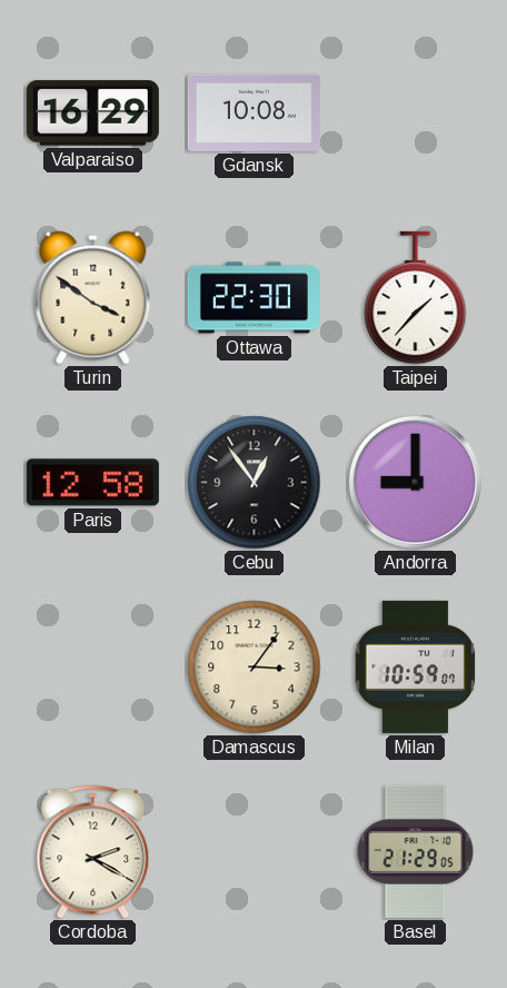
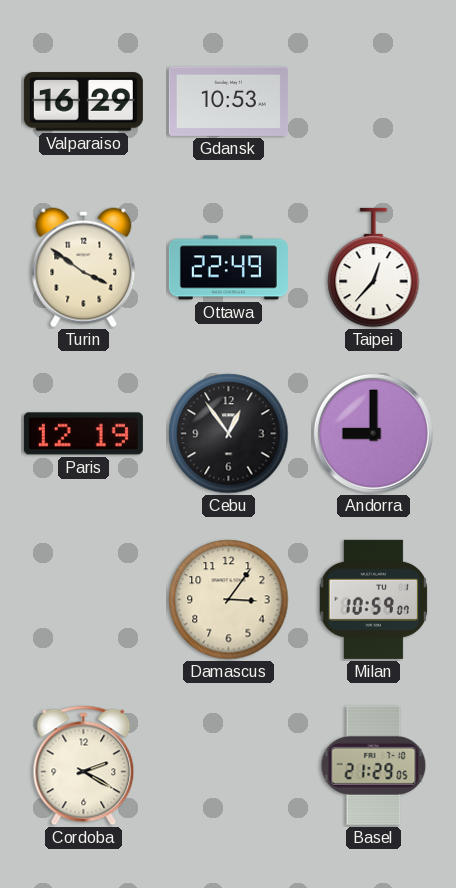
Gdansk: 10:08 -> 10:53 (228, 101)
Ottawa: 22:30 -> 22:49 (228, 268)
Taipei: 1:37 -> 12:37 (374, 268)
Paris: 12:58 -> 12:19 (83, 434)
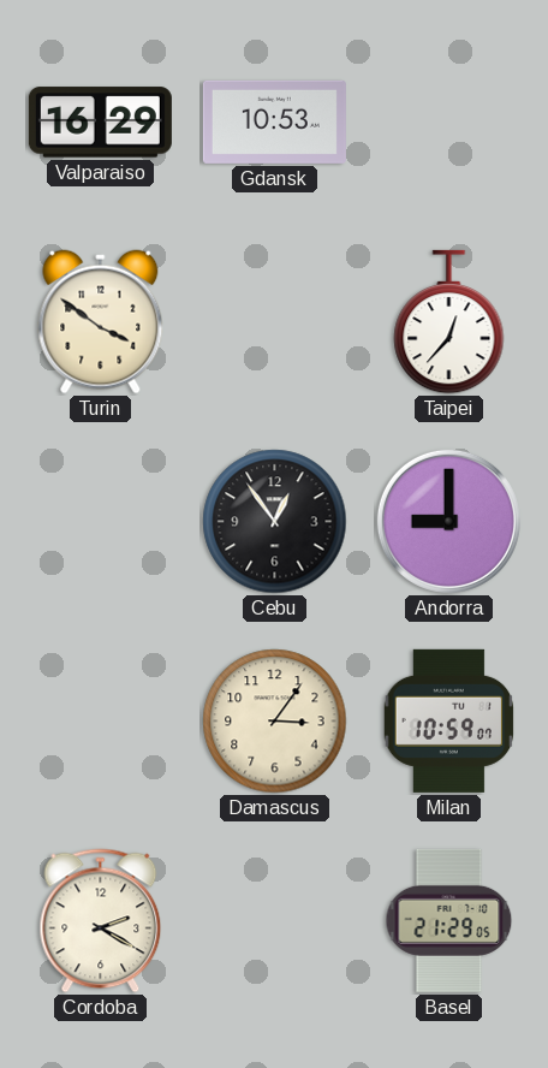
Ottawa: 22:49 -> none (228, 268)
Paris: 12:19 -> none (83, 434)
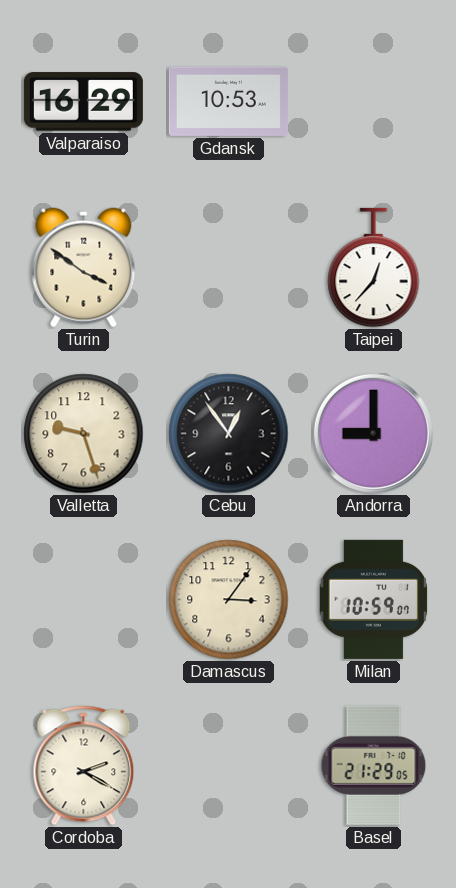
Valletta: none -> 9:27 (84, 434)
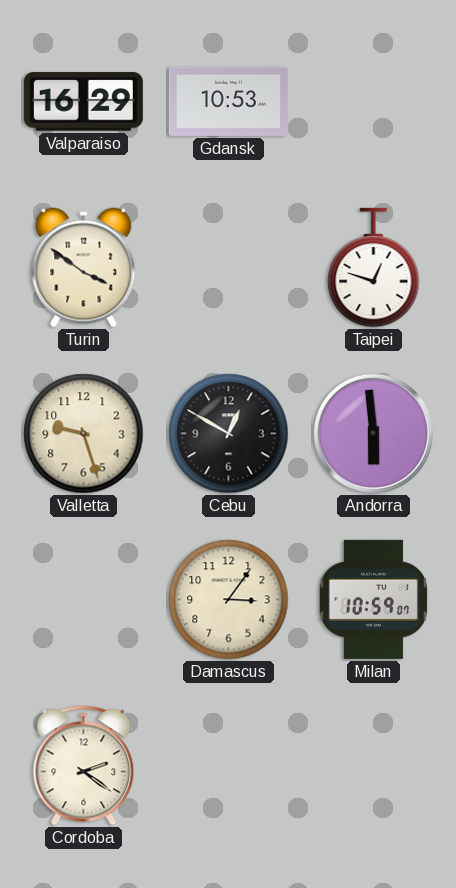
Taipei: 12:37 -> 12:48 (374, 268)
Cebu: 12:54 -> 12:50 (229, 434)
Andorra: 9:00 -> 5:59 (373, 433)
Cordoba: 2:20 -> 2:21 (84, 766)
Basel: 21:29 -> none (374, 765)
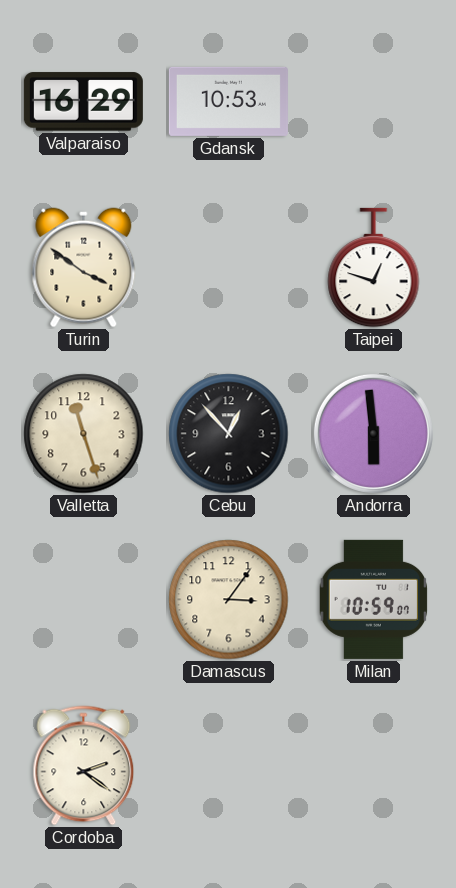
Valletta: 9:27 -> 11:27 (84, 434)
Cebu: 12:50 -> 12:53 (229, 434)
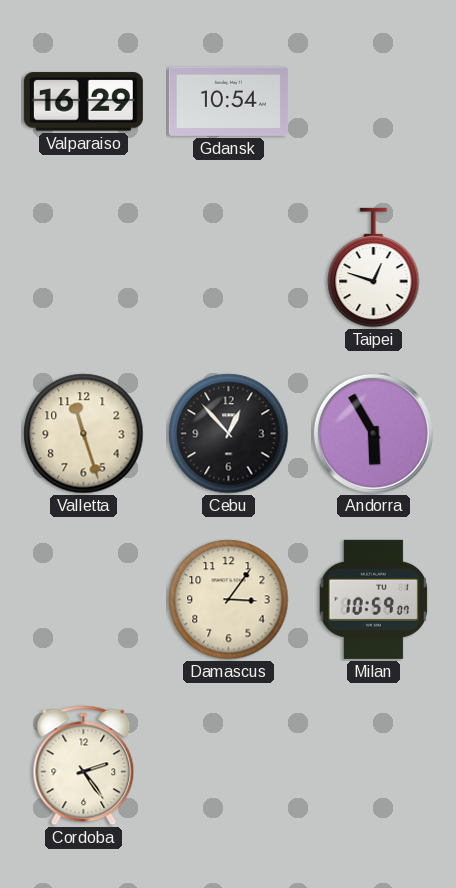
Gdansk: 10:53 -> 10:54 (228, 101)
Turin: 3:51 -> none (84, 268)
Andorra: 5:59 -> 5:55 (373, 433)
Cordoba: 2:21 -> 2:24 (84, 766)
